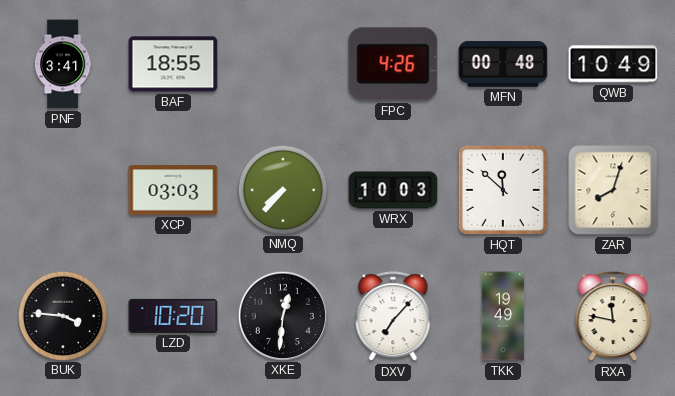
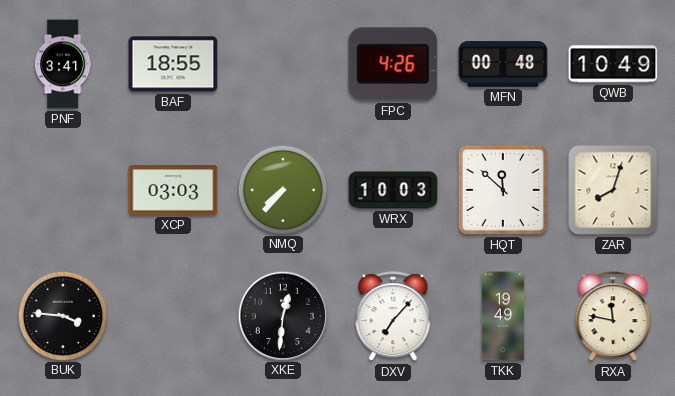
LZD: 10:20 -> none (173, 316)
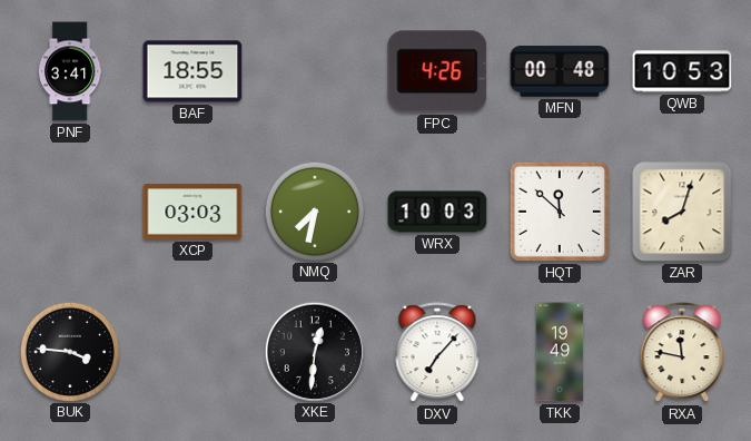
QWB: 10:49 -> 10:53 (682, 71)
NMQ: 7:37 -> 7:32 (314, 210)
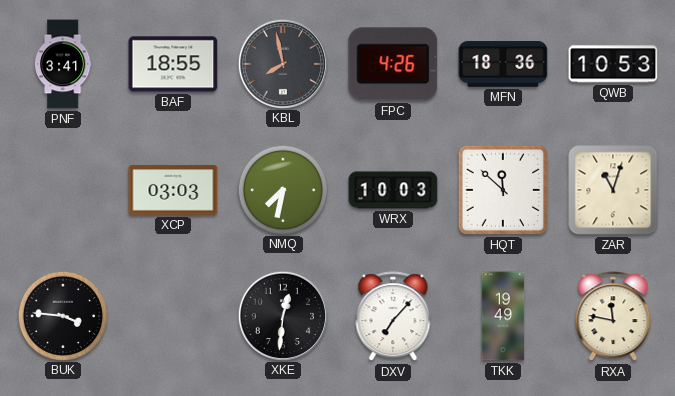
KBL: none -> 7:58 (282, 63)
MFN: 00:48 -> 18:36 (503, 64)
ZAR: 8:03 -> 11:03 (613, 190)
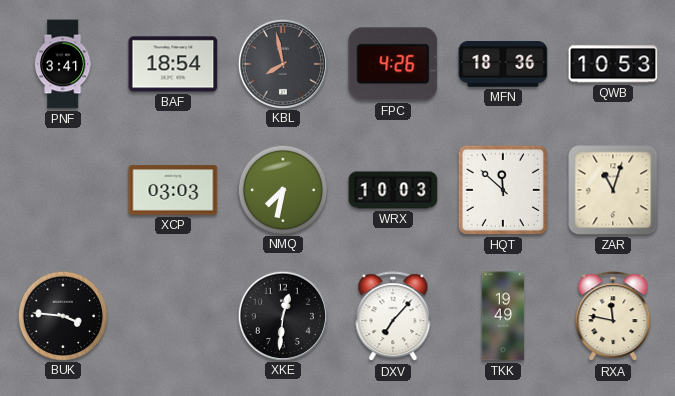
BAF: 18:55 -> 18:54 (173, 64)
